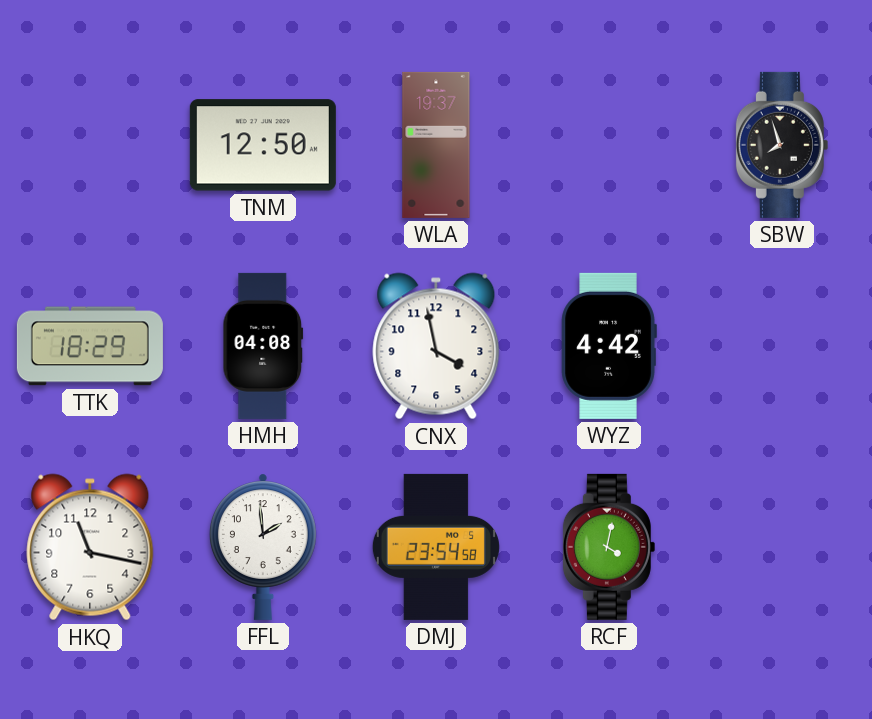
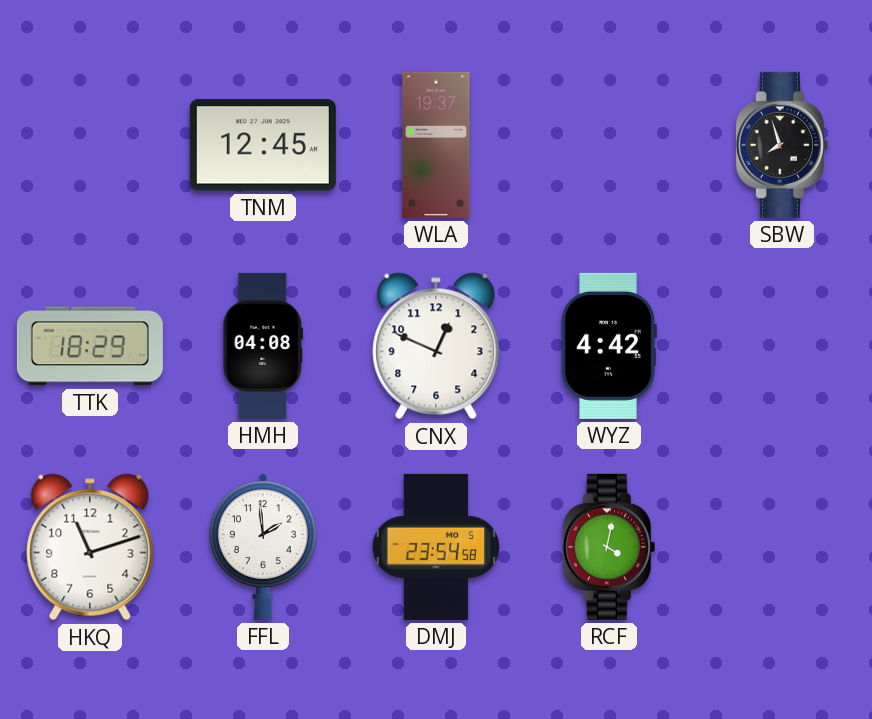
TNM: 12:50 -> 12:45 (263, 145)
CNX: 3:58 -> 12:49 (436, 346)
HKQ: 11:17 -> 11:12 (90, 547)
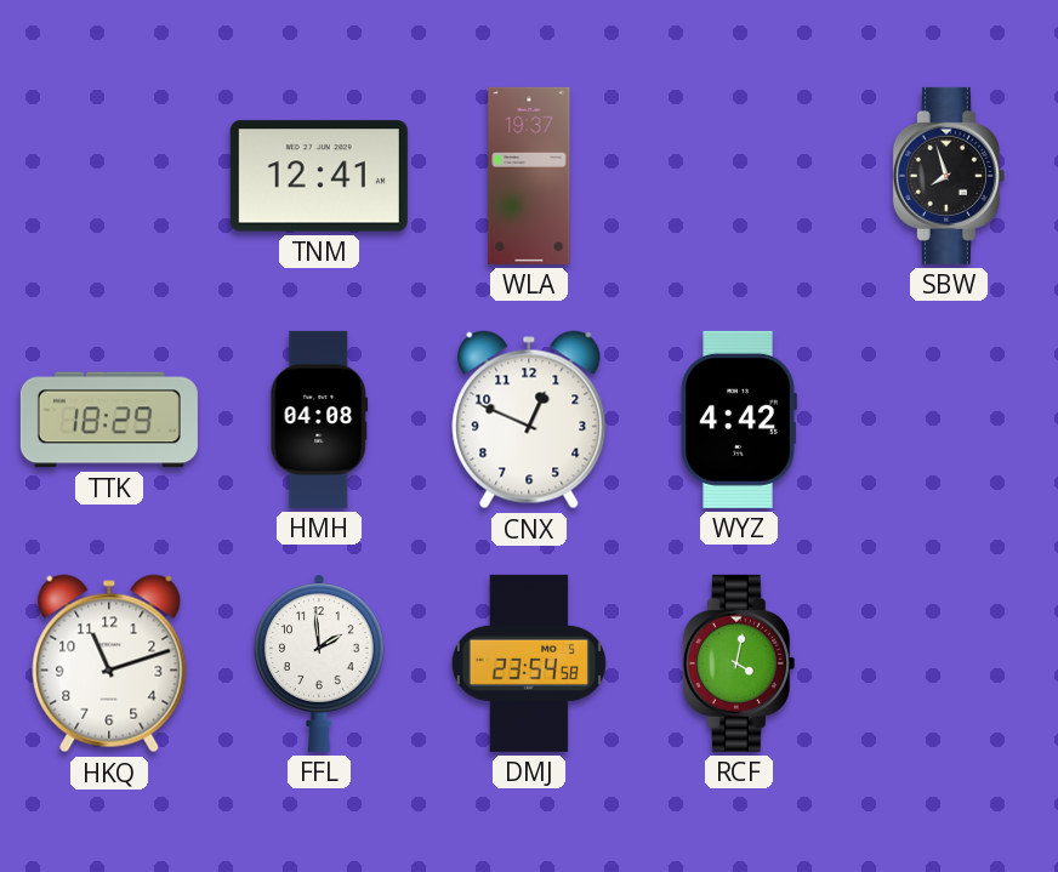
TNM: 12:45 -> 12:41 (319, 176)
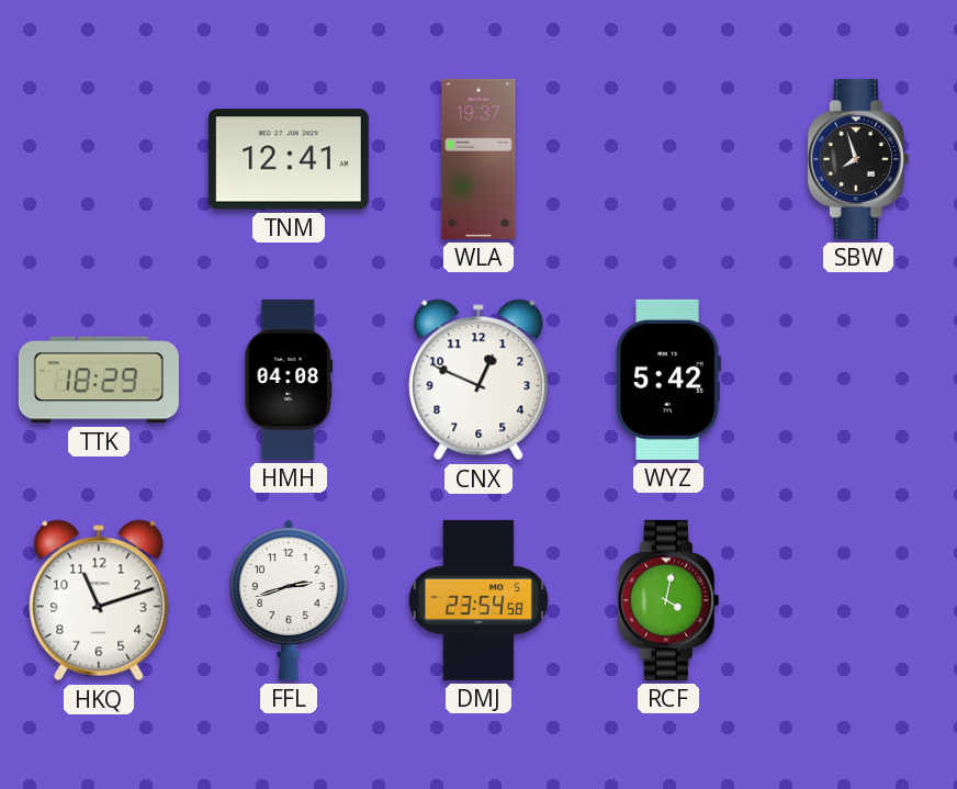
WYZ: 4:42 -> 5:42 (668, 380)
FFL: 1:59 -> 2:42 (289, 600)
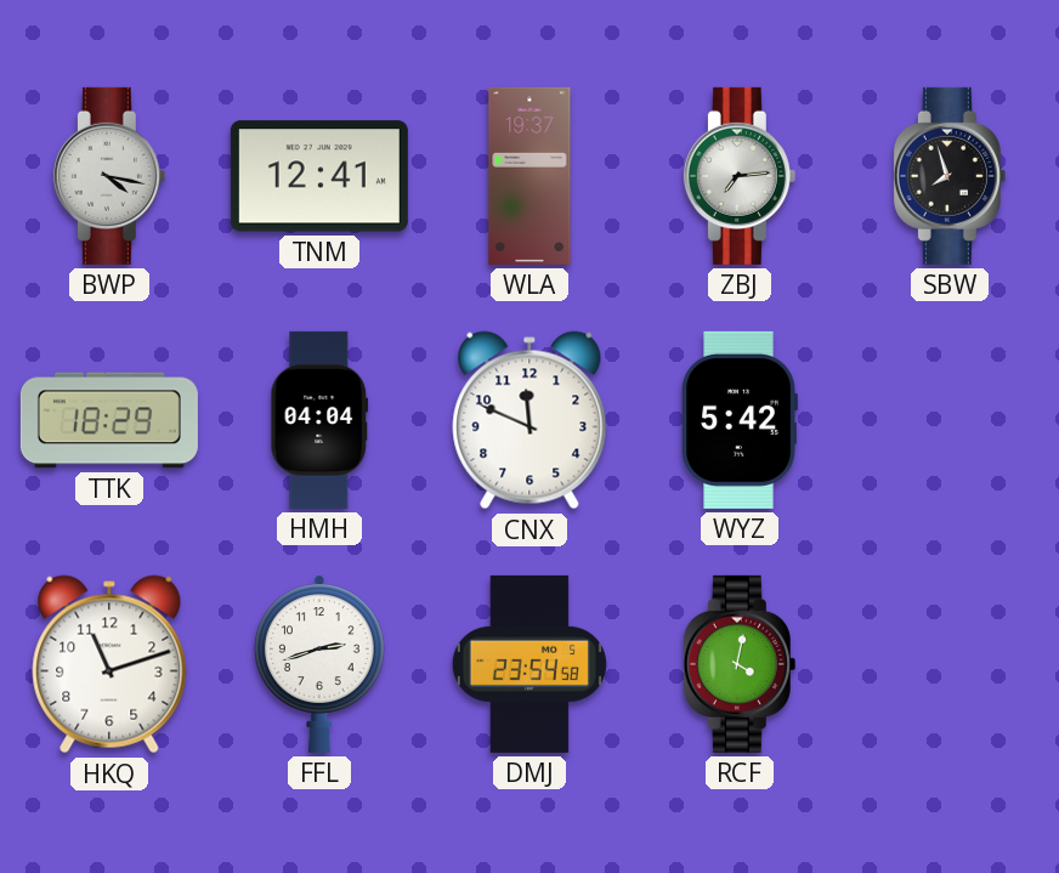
BWP: none -> 4:17 (109, 176)
ZBJ: none -> 7:14 (740, 176)
HMH: 04:08 -> 04:04 (319, 420)
CNX: 12:49 -> 11:49 (529, 420)
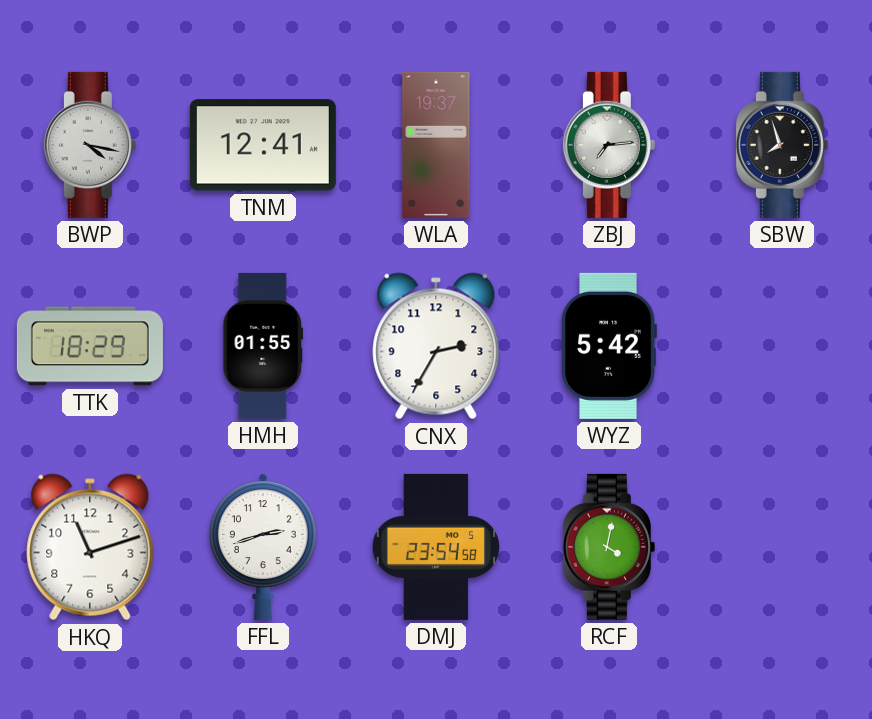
HMH: 04:04 -> 01:55 (263, 346)
CNX: 11:49 -> 2:35 (436, 346)
